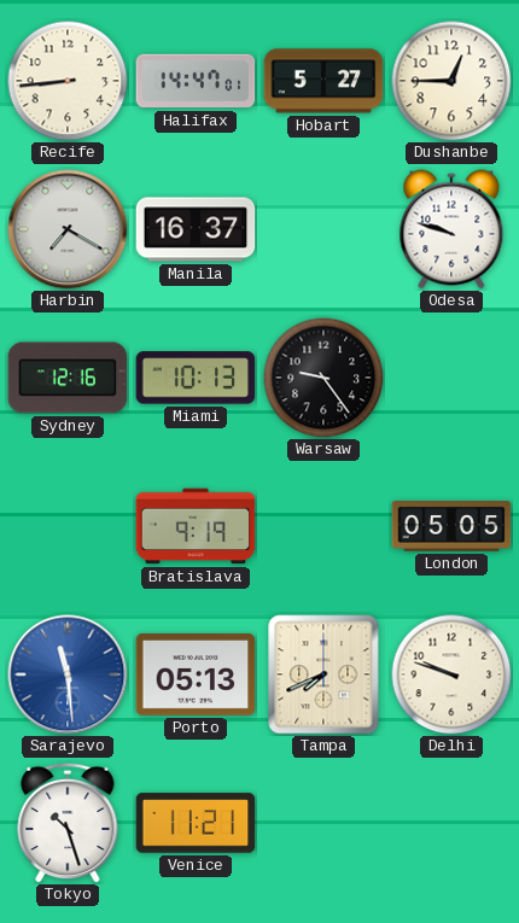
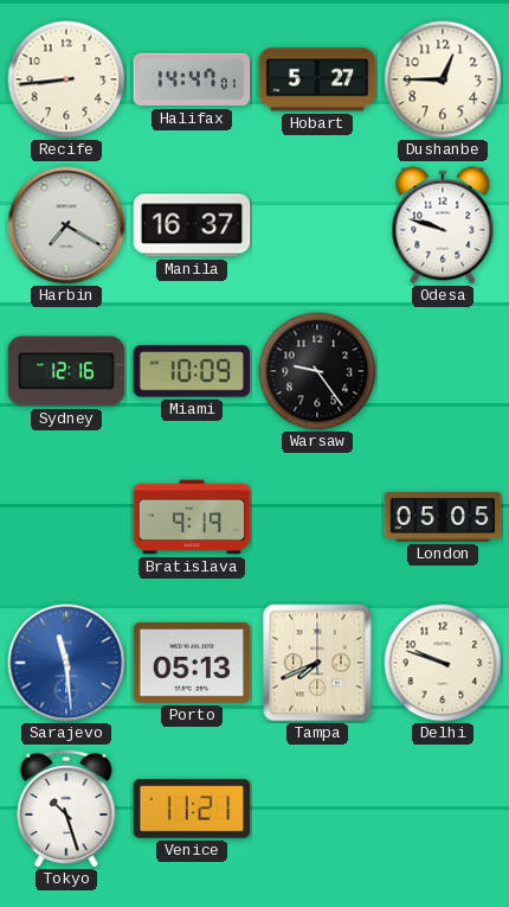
Miami: 10:13 -> 10:09 (192, 371)
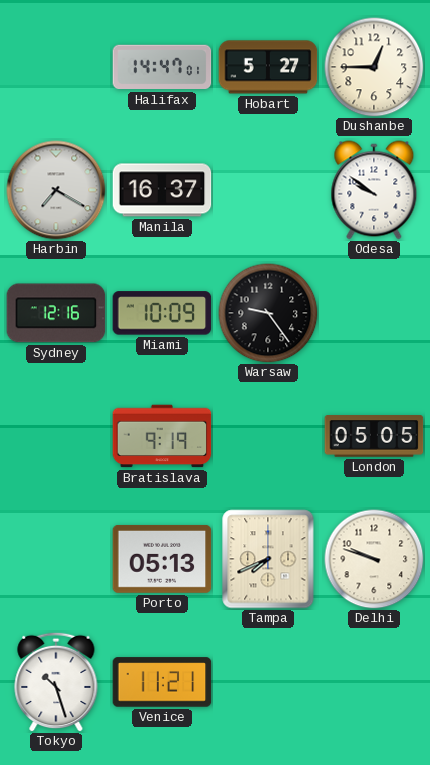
Recife: 8:44 -> none (66, 79)
Odesa: 9:48 -> 9:51 (374, 190)
Sarajevo: 11:29 -> none (66, 663)
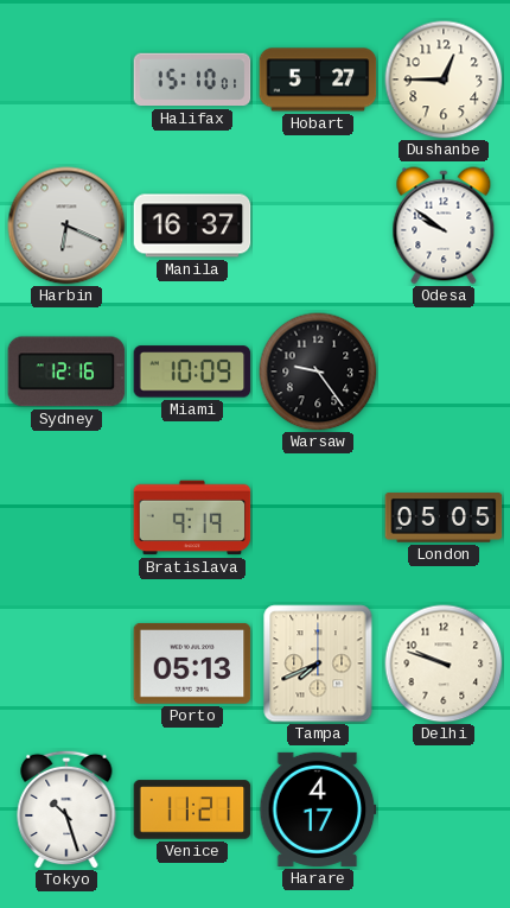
Halifax: 14:47 -> 15:10 (192, 80)
Harbin: 7:20 -> 6:19 (66, 226)
Harare: none -> 4:17 (318, 809)
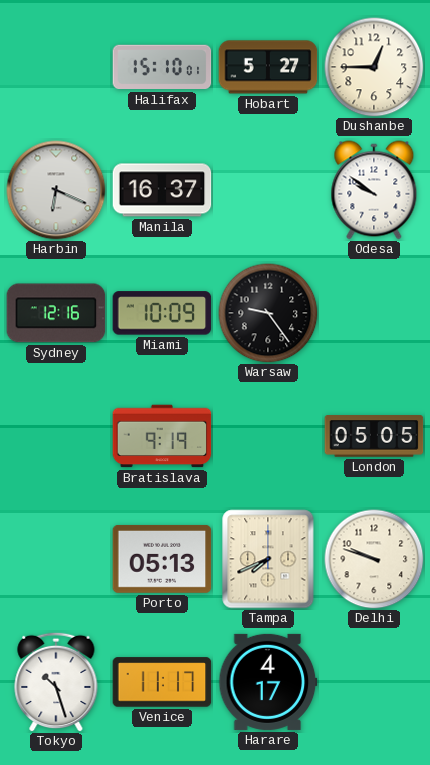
Venice: 11:21 -> 11:17 (162, 682)
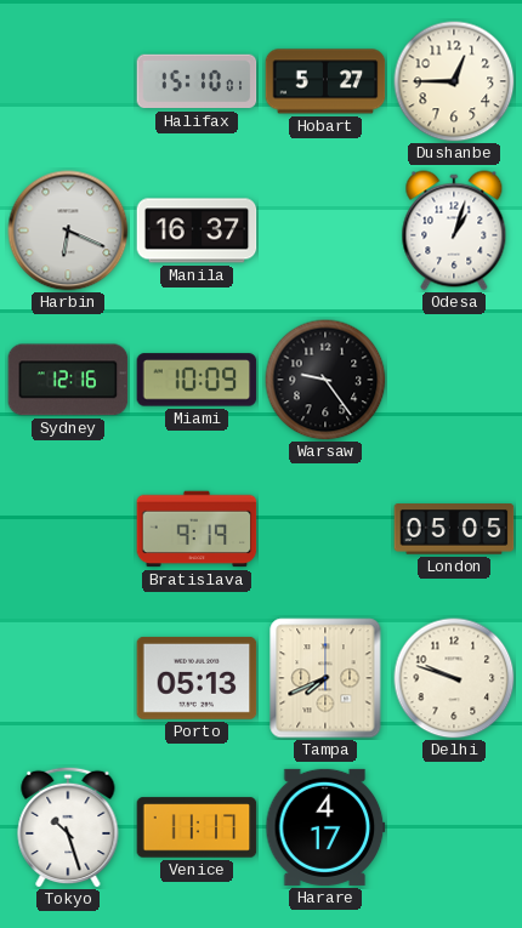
Odesa: 9:51 -> 1:03 (454, 230)
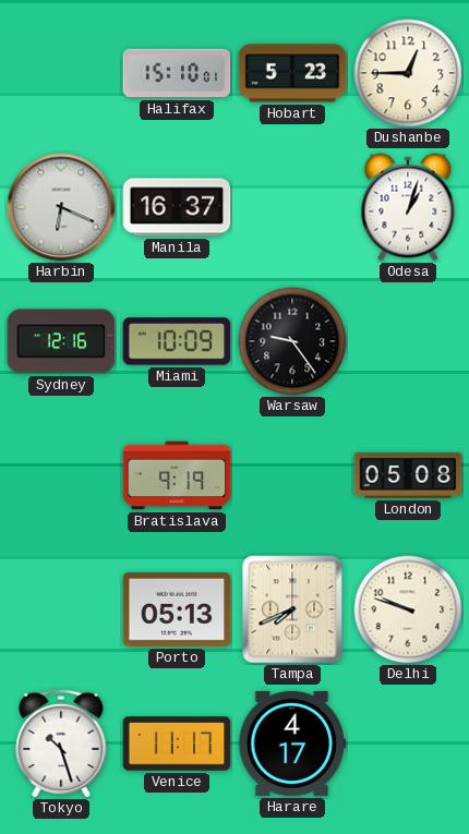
Hobart: 5:27 -> 5:23 (292, 73)
London: 05:05 -> 05:08 (408, 475)
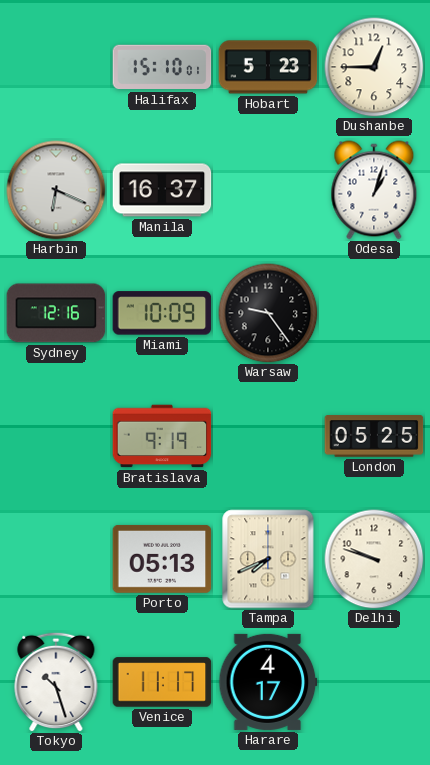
London: 05:08 -> 05:25 (374, 436)
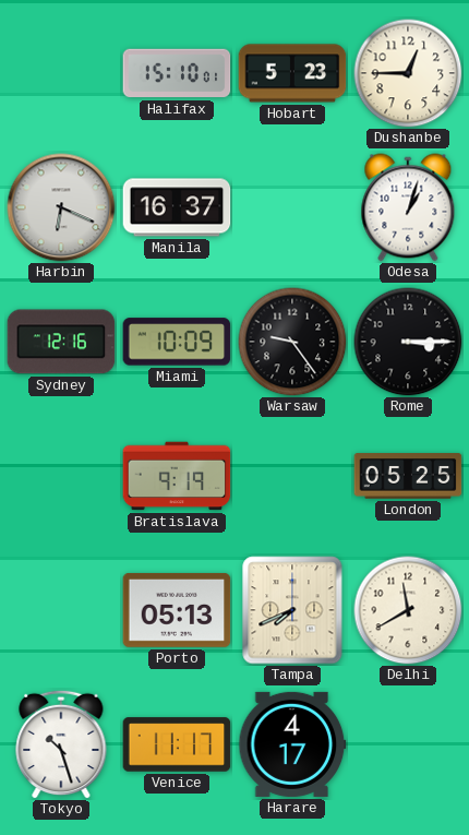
Rome: none -> 3:15 (408, 342)
Delhi: 9:48 -> 11:40 (408, 610)
